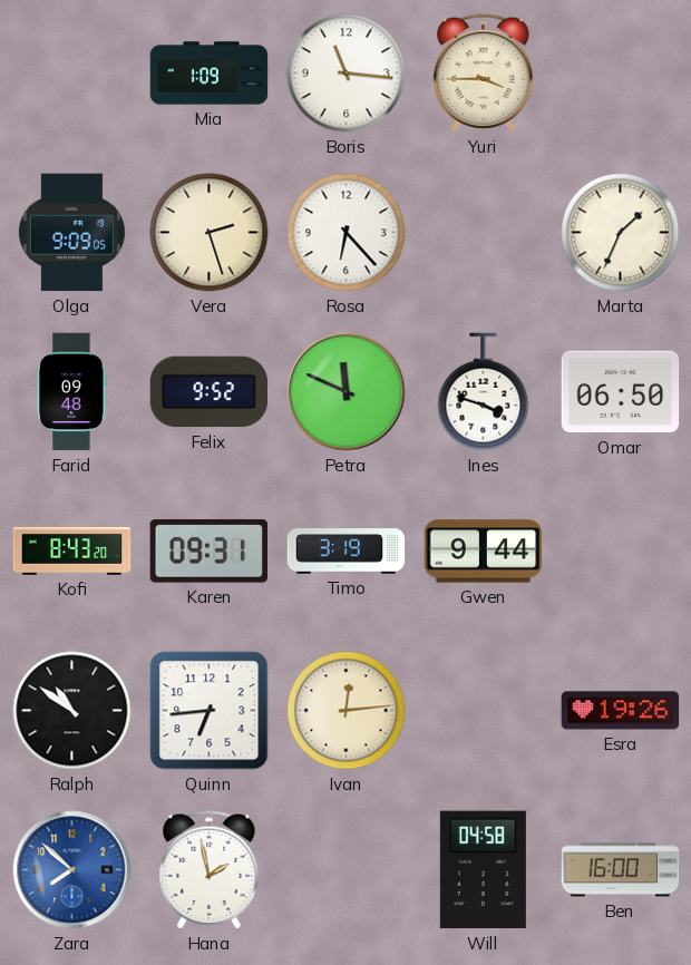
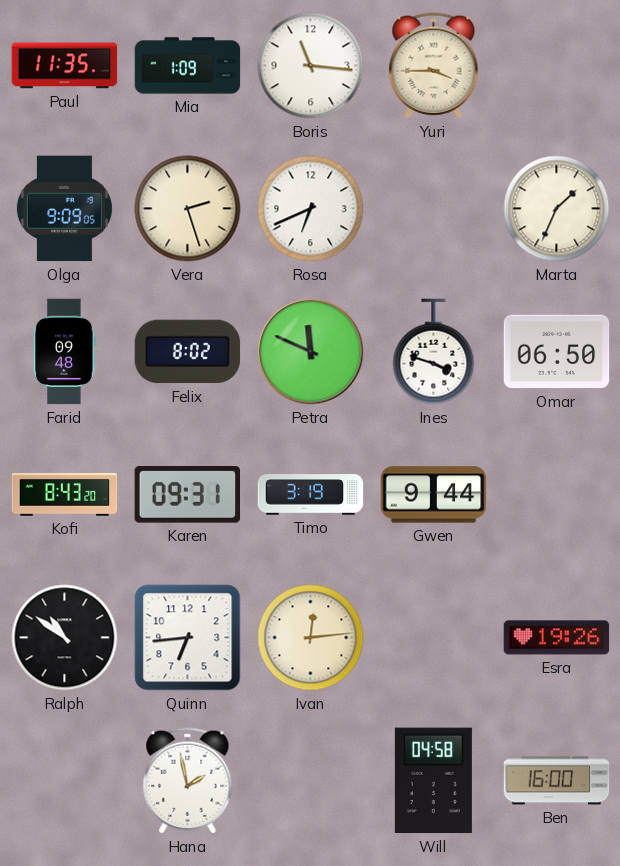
Paul: none -> 11:35 (65, 66)
Rosa: 6:23 -> 6:41 (311, 209)
Felix: 9:52 -> 8:02 (188, 352)
Zara: 7:52 -> none (72, 870)
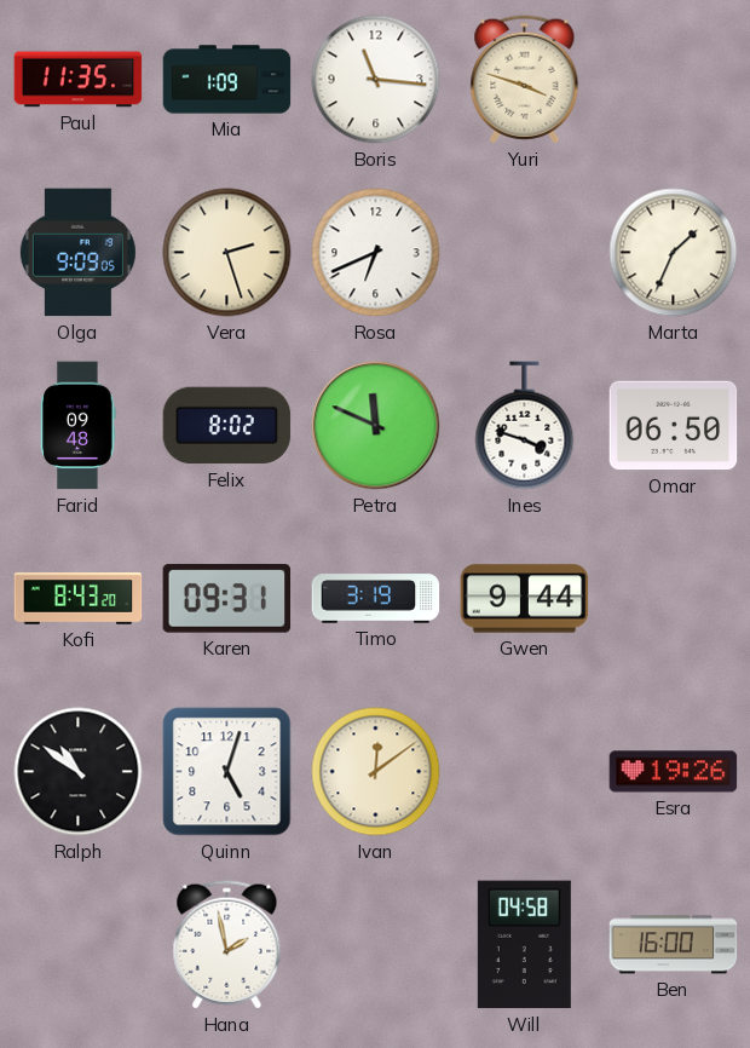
Yuri: 3:45 -> 3:48 (525, 80)
Quinn: 6:44 -> 5:03 (227, 772)
Ivan: 12:14 -> 12:09 (376, 772)
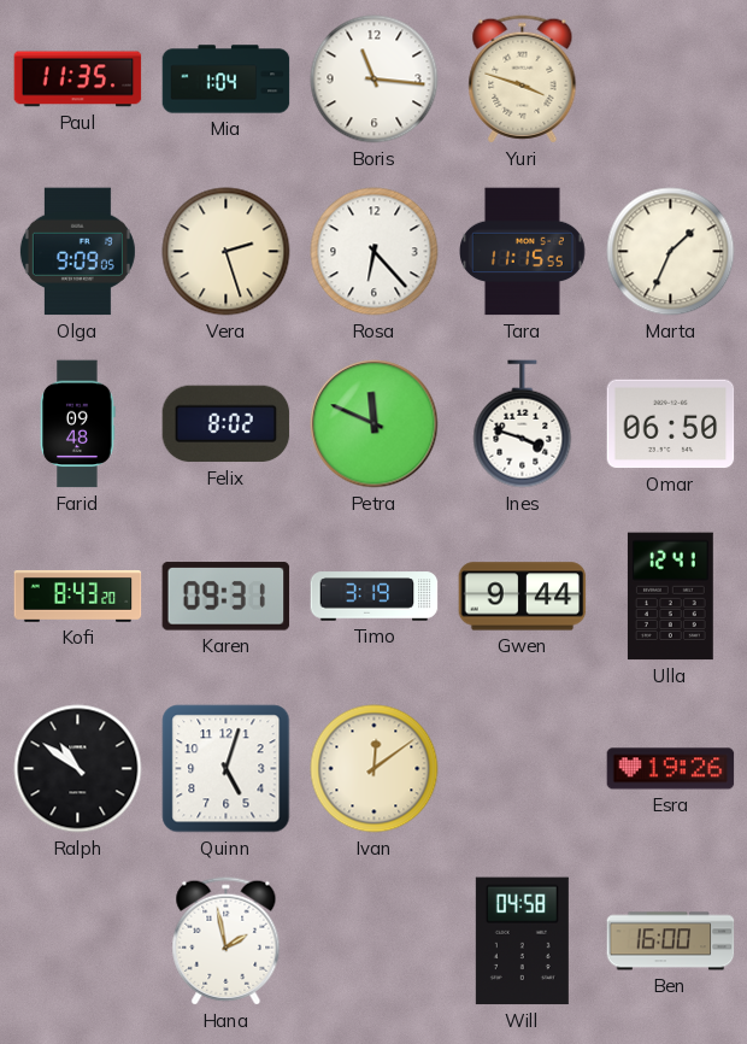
Mia: 1:09 -> 1:04 (227, 80)
Rosa: 6:41 -> 6:23 (375, 252)
Tara: none -> 11:15 (522, 252)
Ulla: none -> 12:41 (670, 597)
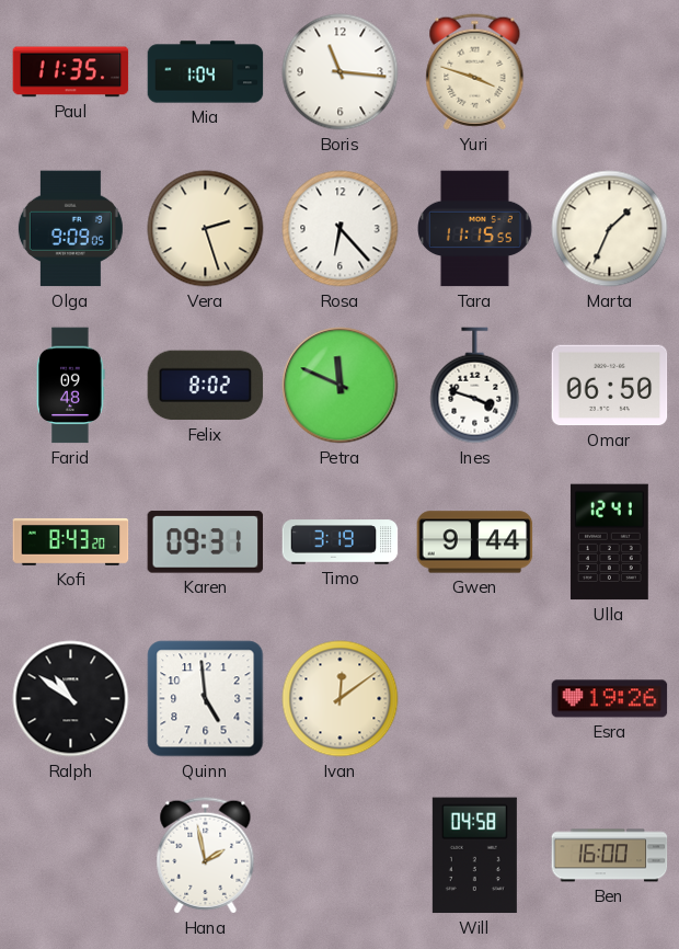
Quinn: 5:03 -> 4:59 (206, 699)
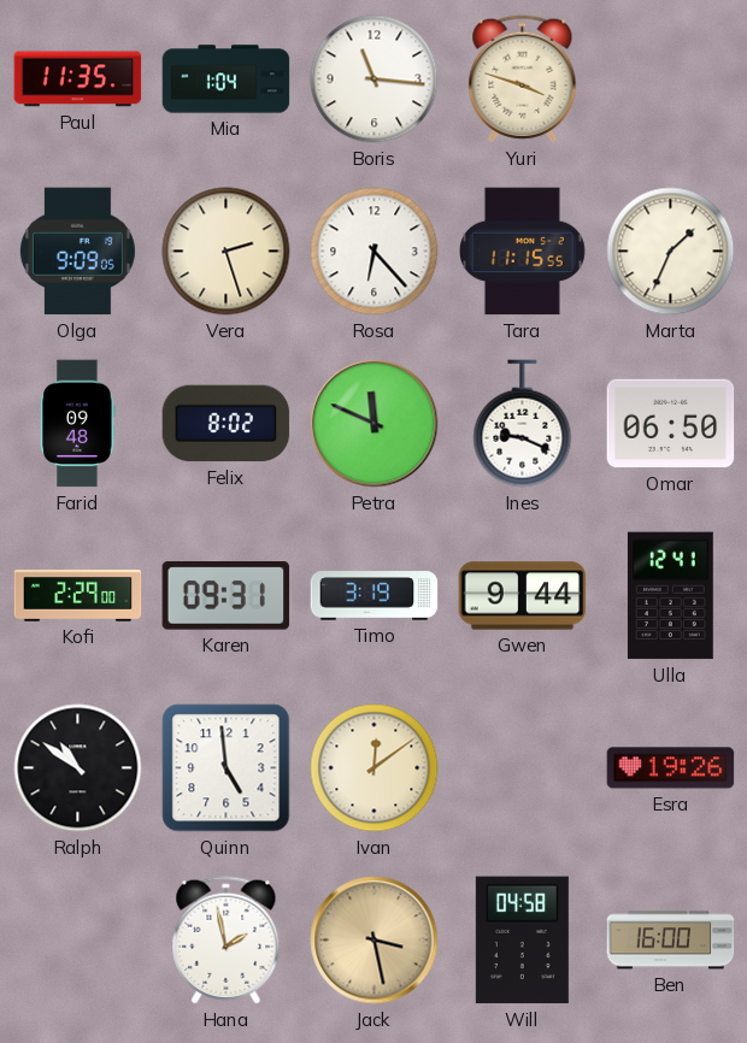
Ines: 3:48 -> 9:19 (523, 424)
Kofi: 8:43 -> 2:29 (78, 595)
Jack: none -> 3:28 (375, 941)
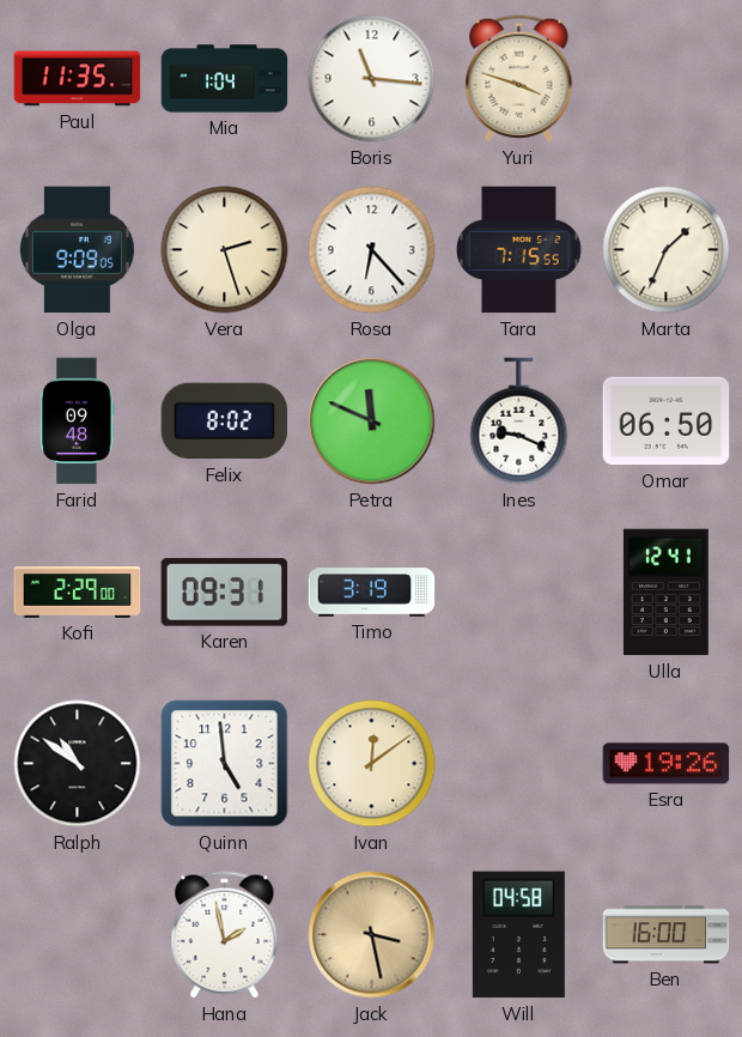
Tara: 11:15 -> 7:15 (518, 250)
Gwen: 9:44 -> none (523, 596)
